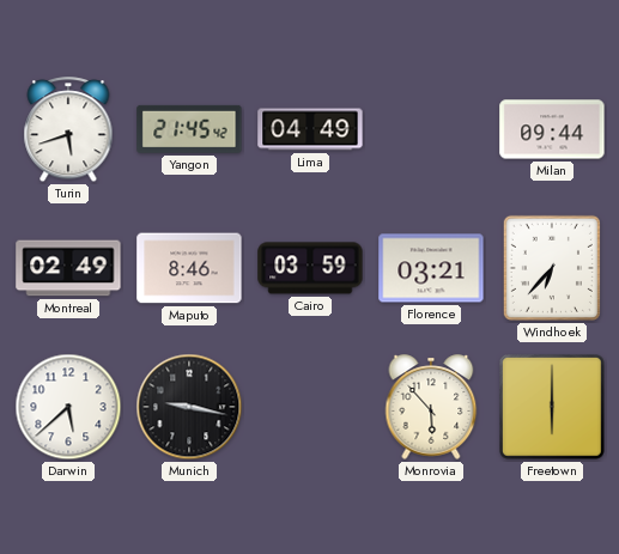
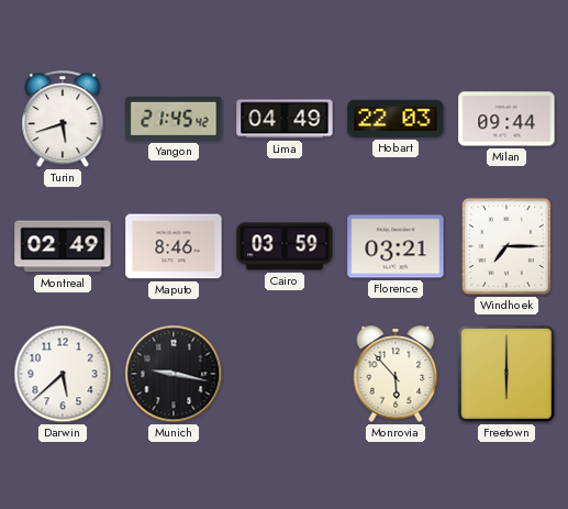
Hobart: none -> 22:03 (396, 119)
Windhoek: 6:37 -> 7:15 (506, 246)
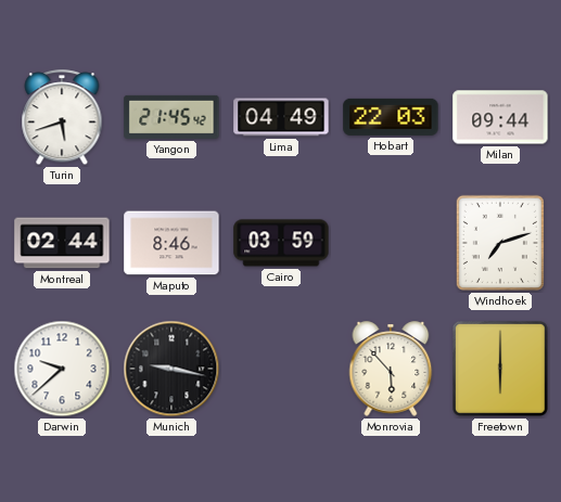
Montreal: 02:49 -> 02:44 (62, 243)
Florence: 03:21 -> none (396, 246)
Windhoek: 7:15 -> 7:12 (500, 243)
Darwin: 5:38 -> 9:38 (62, 369)
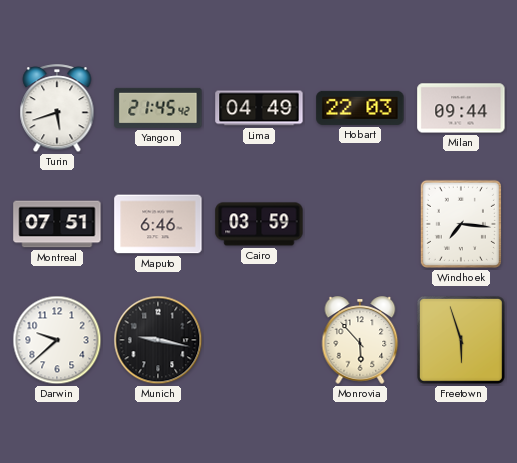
Montreal: 02:44 -> 07:51 (57, 224)
Maputo: 8:46 -> 6:46 (158, 224)
Windhoek: 7:12 -> 7:16 (461, 224)
Freetown: 6:00 -> 5:57 (462, 341)
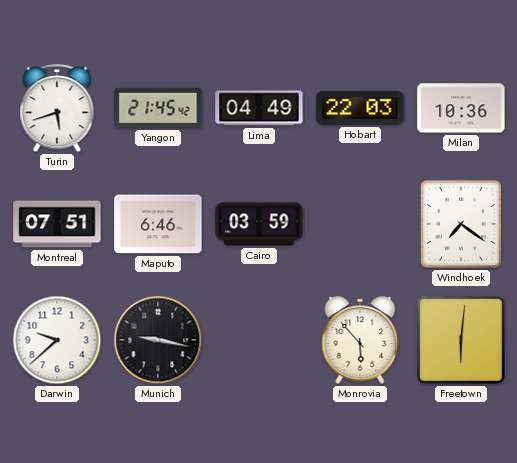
Milan: 09:44 -> 10:36 (461, 108)
Windhoek: 7:16 -> 7:21 (461, 224)
Freetown: 5:57 -> 6:01 (462, 341)
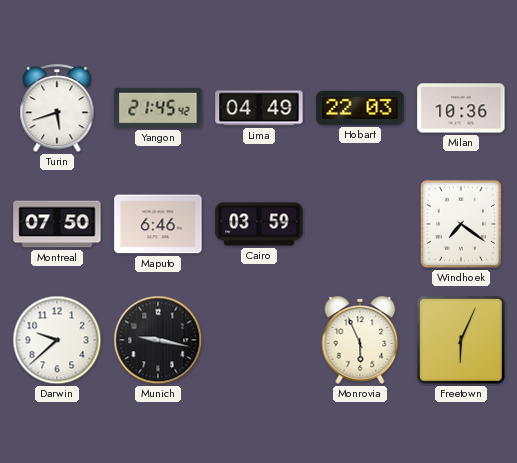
Montreal: 07:51 -> 07:50 (57, 224)
Monrovia: 5:53 -> 5:56 (360, 340)
Freetown: 6:01 -> 6:04 (462, 341)
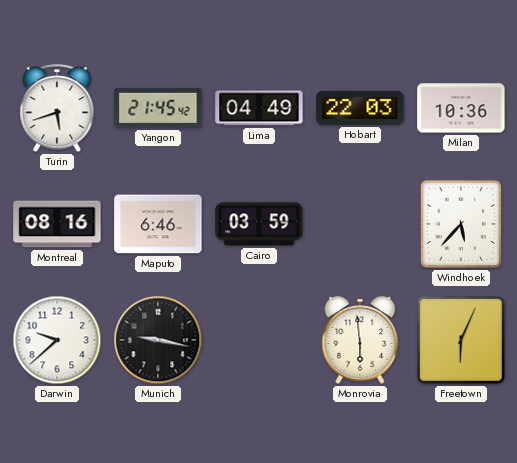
Montreal: 07:50 -> 08:16 (57, 224)
Windhoek: 7:21 -> 5:37 (461, 224)
Monrovia: 5:56 -> 5:59 (360, 340)
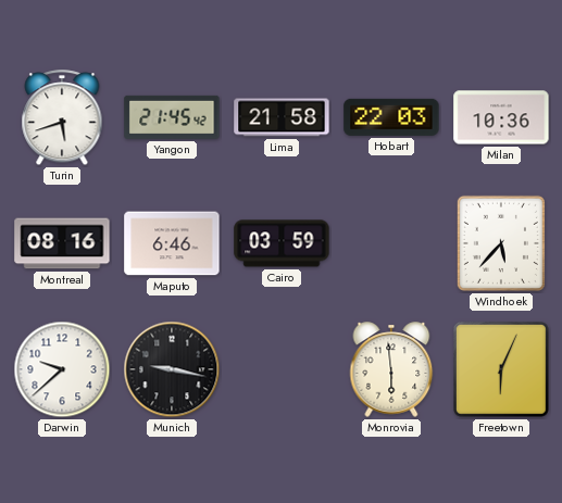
Lima: 04:49 -> 21:58 (282, 117)
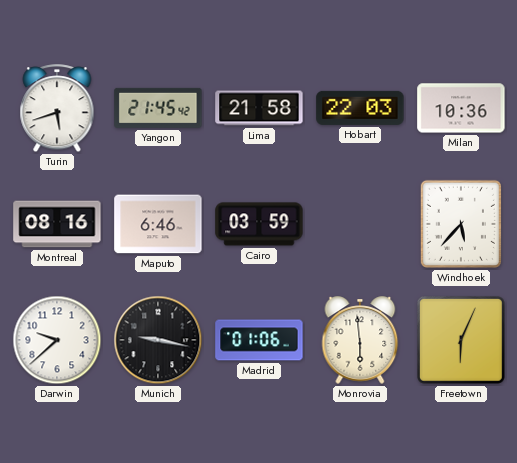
Madrid: none -> 01:06 (259, 340)
